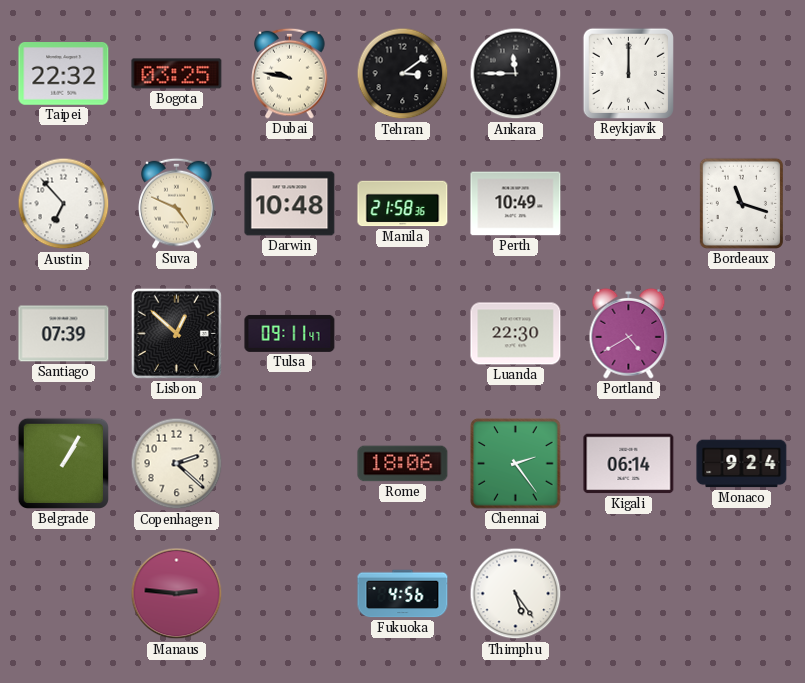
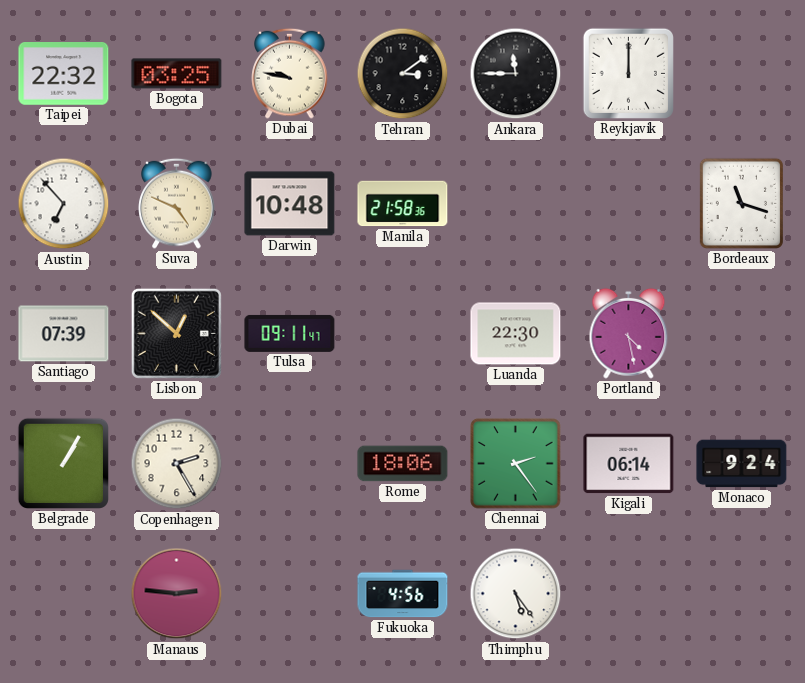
Perth: 10:49 -> none (516, 204)
Portland: 4:40 -> 4:28 (629, 333)
Copenhagen: 2:22 -> 2:25 (177, 464)
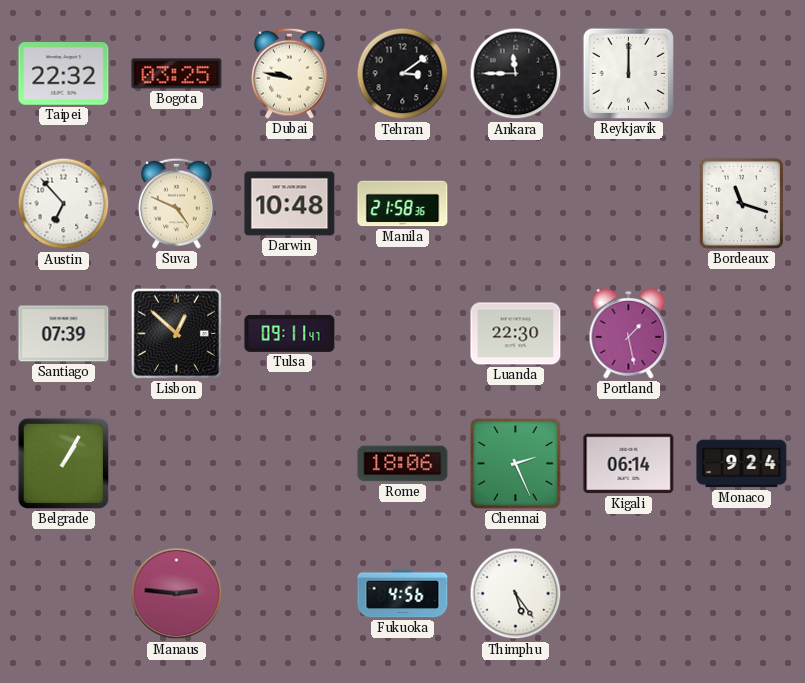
Portland: 4:28 -> 1:28 (629, 333)
Copenhagen: 2:25 -> none (177, 464)
Chennai: 2:24 -> 2:26 (516, 464)
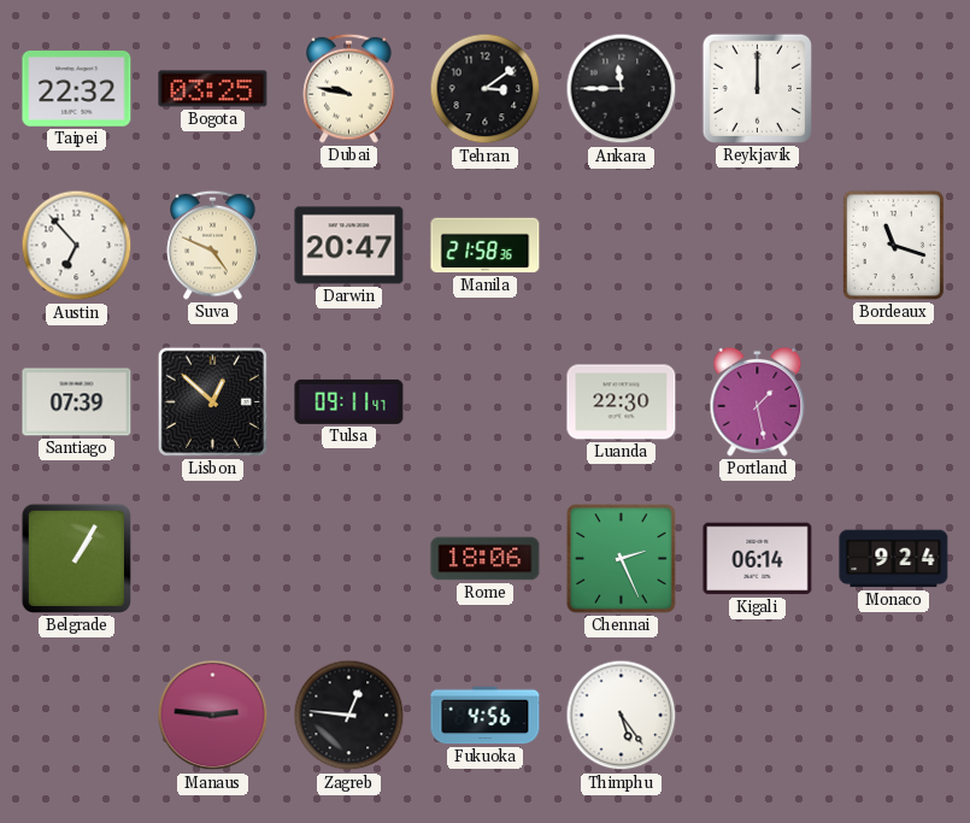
Darwin: 10:48 -> 20:47 (349, 246)
Zagreb: none -> 12:46 (349, 716)
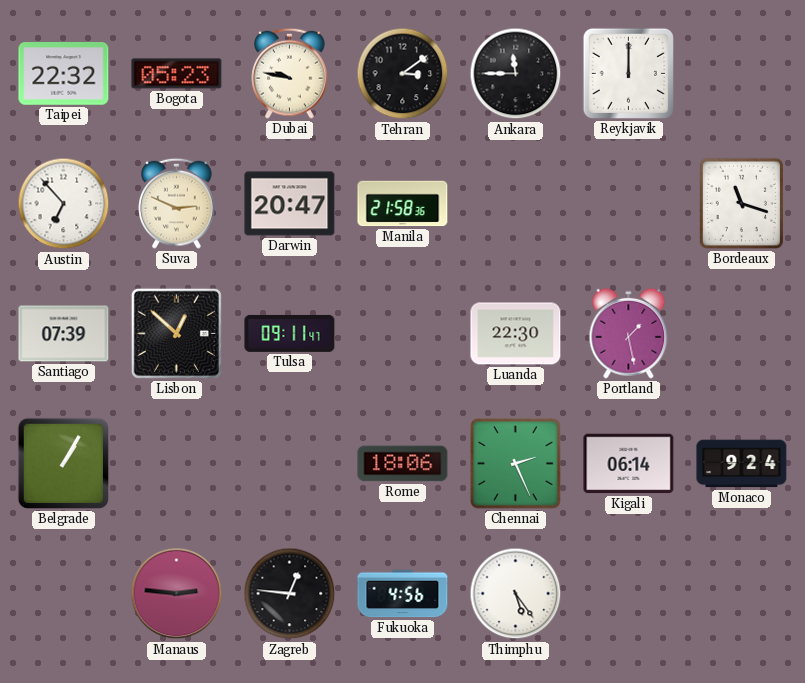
Bogota: 03:25 -> 05:23 (177, 74)
Suva: 4:49 -> 2:49 (177, 203)
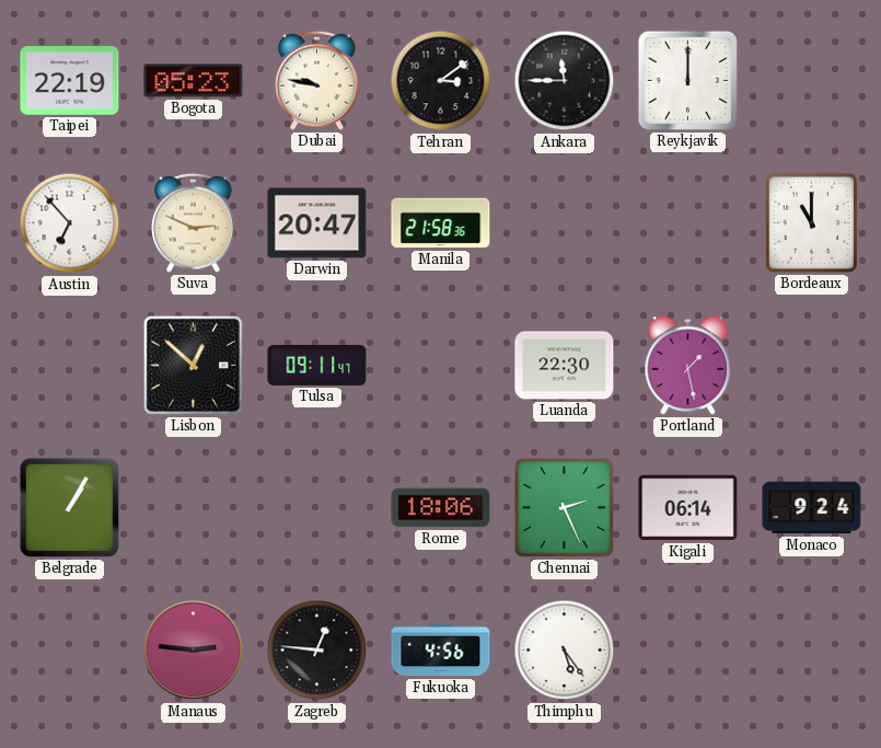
Taipei: 22:32 -> 22:19 (70, 81)
Bordeaux: 11:18 -> 11:00 (811, 222)
Santiago: 07:39 -> none (64, 334)
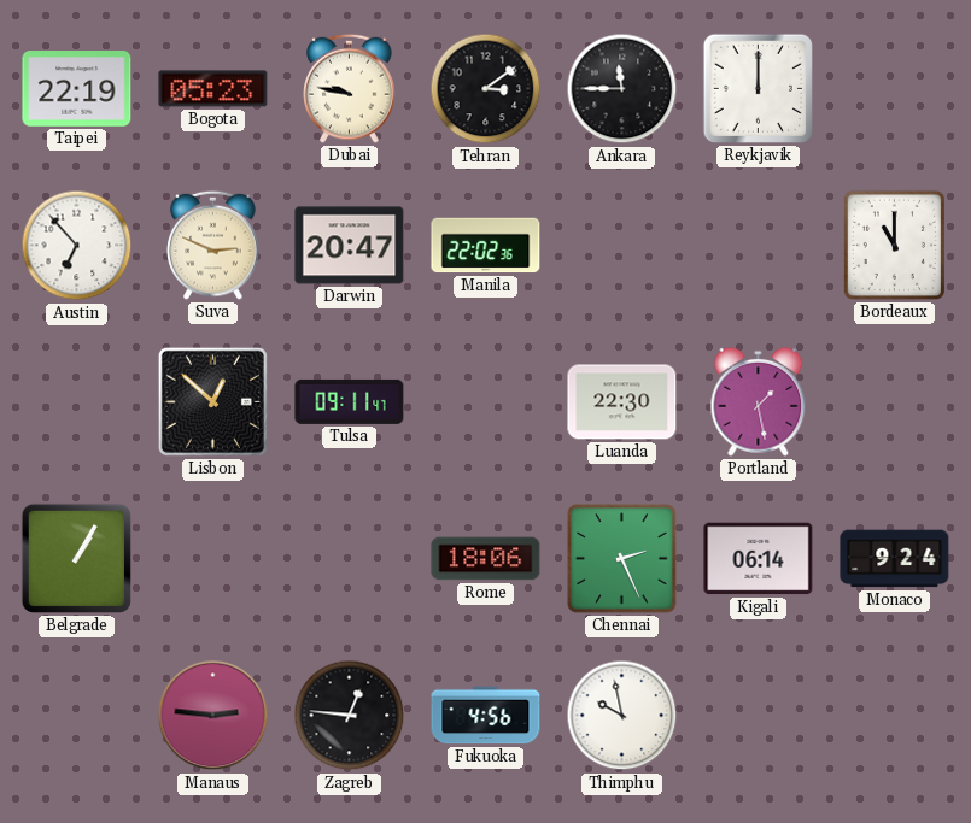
Manila: 21:58 -> 22:02 (486, 246)
Thimphu: 5:24 -> 9:58 (622, 716)
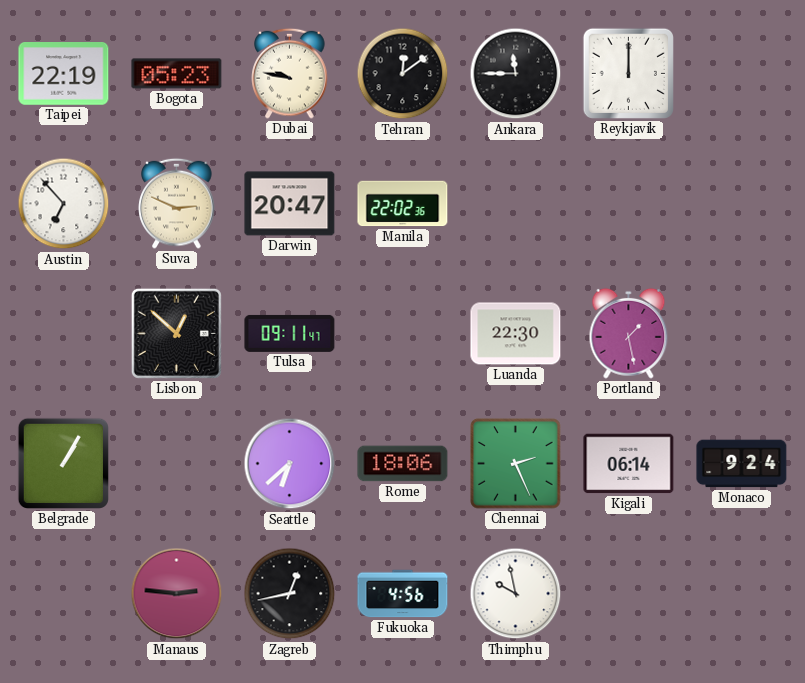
Tehran: 3:09 -> 12:09 (403, 74)
Bordeaux: 11:00 -> none (894, 245)
Seattle: none -> 6:38 (290, 464)
Zagreb: 12:46 -> 12:43 (290, 594)
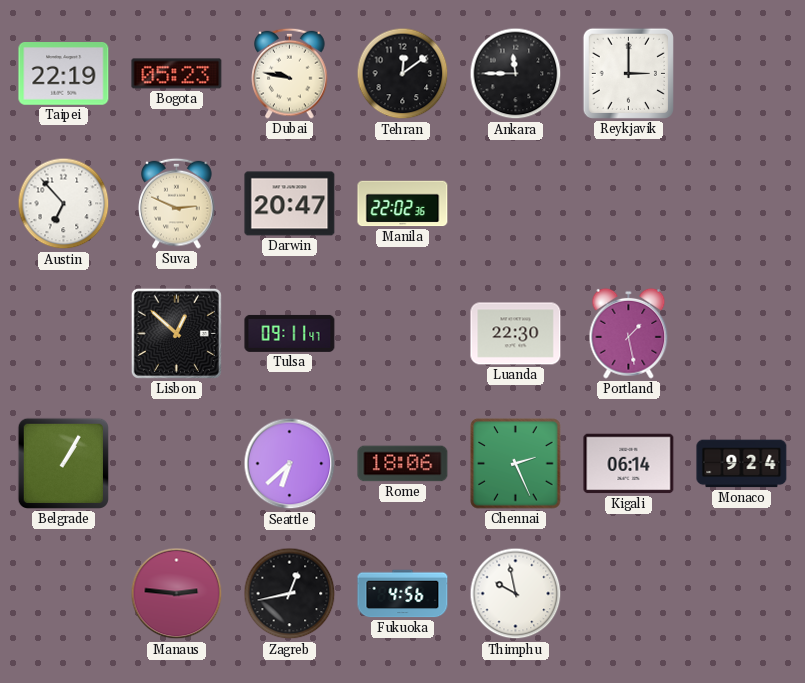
Reykjavik: 12:00 -> 3:00 (628, 73)
